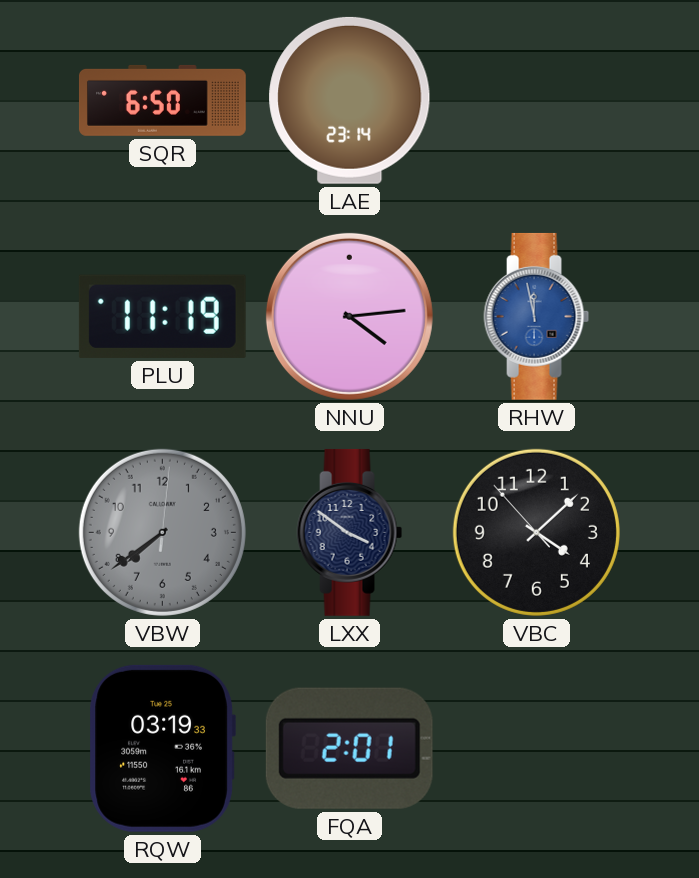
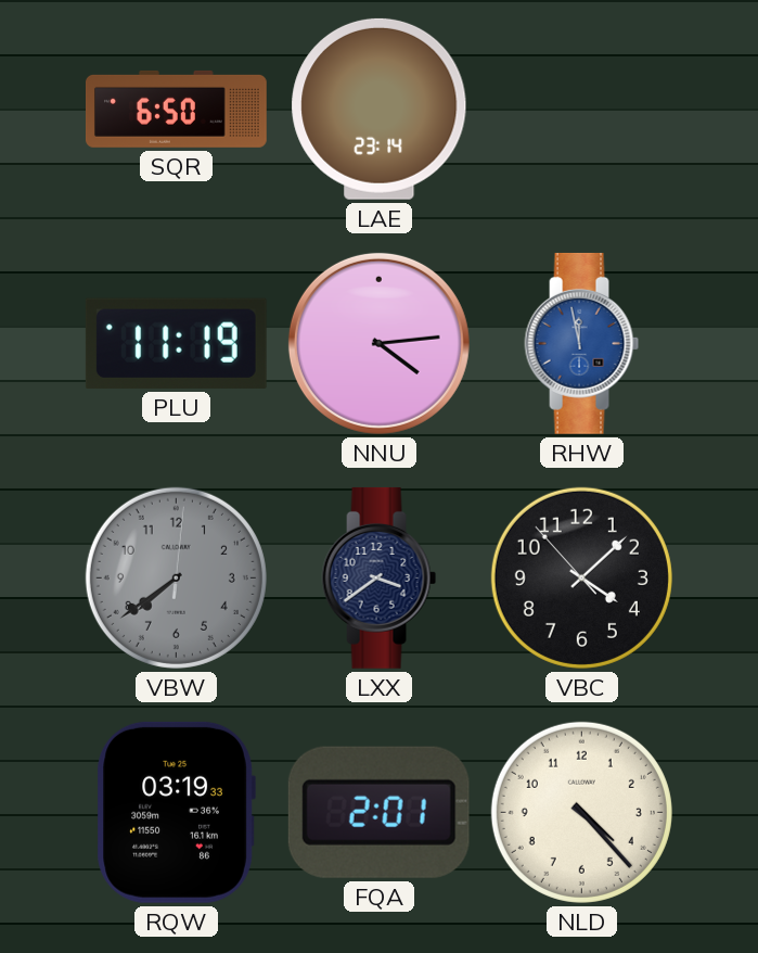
LXX: 3:51 -> 3:39 (380, 577)
NLD: none -> 4:23 (581, 812)
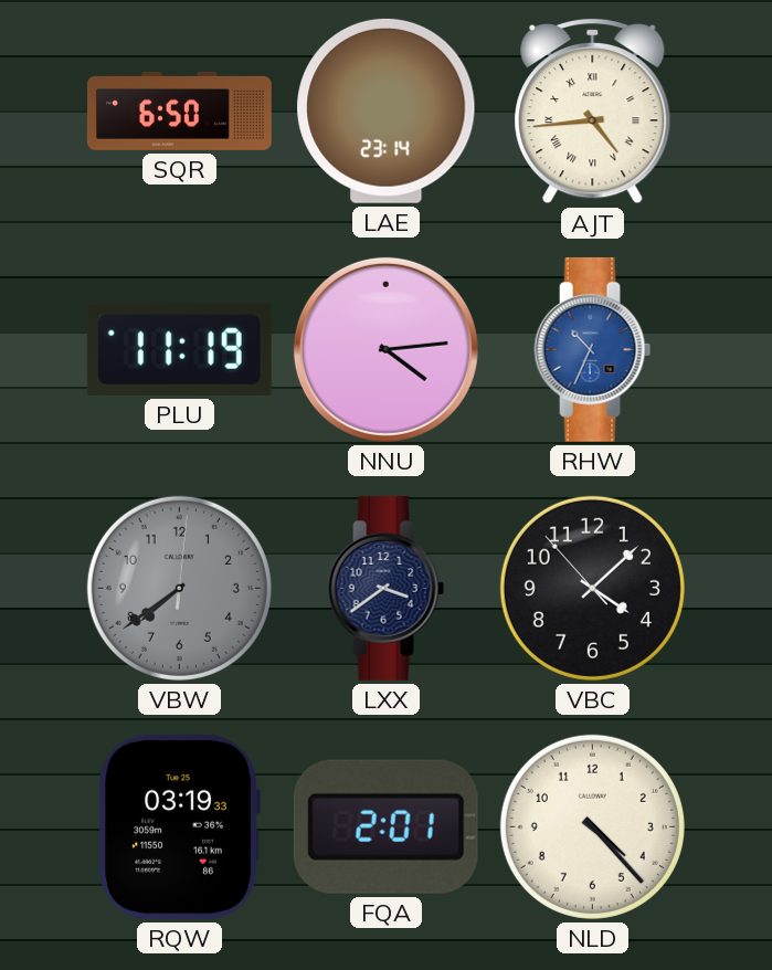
AJT: none -> 4:44 (593, 112)
RHW: 11:58 -> 10:34 (593, 349)
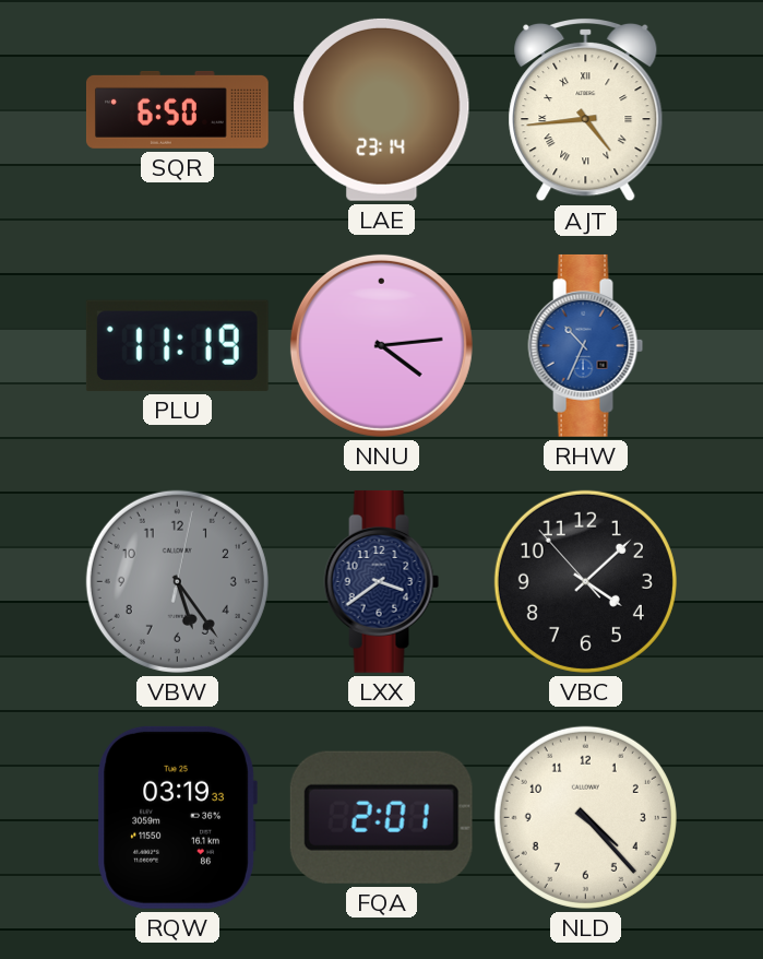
VBW: 7:39 -> 5:24 (177, 581)
